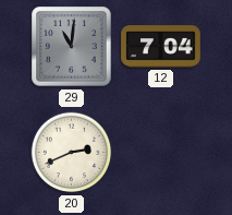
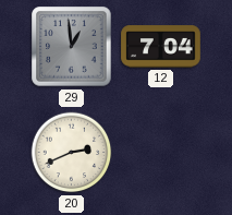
29: 11:01 -> 12:59 (72, 47)
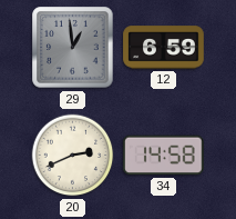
12: 7:04 -> 6:59 (164, 48)
34: none -> 14:58 (164, 156)
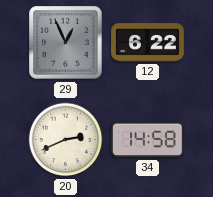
29: 12:59 -> 12:56 (66, 43)
12: 6:59 -> 6:22 (148, 43)
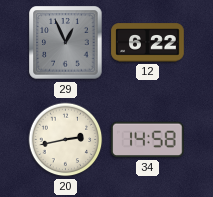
20: 2:41 -> 2:43 (66, 140)
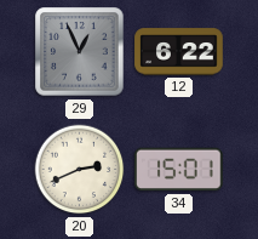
20: 2:43 -> 2:41 (80, 170)
34: 14:58 -> 15:01 (179, 170)
